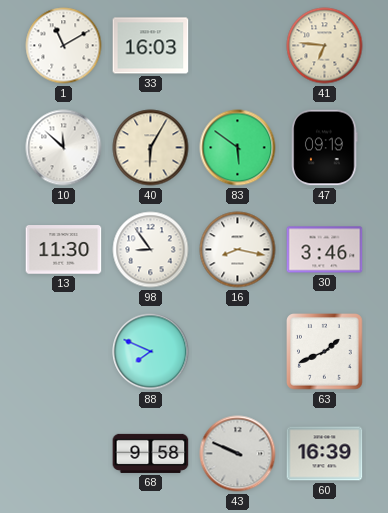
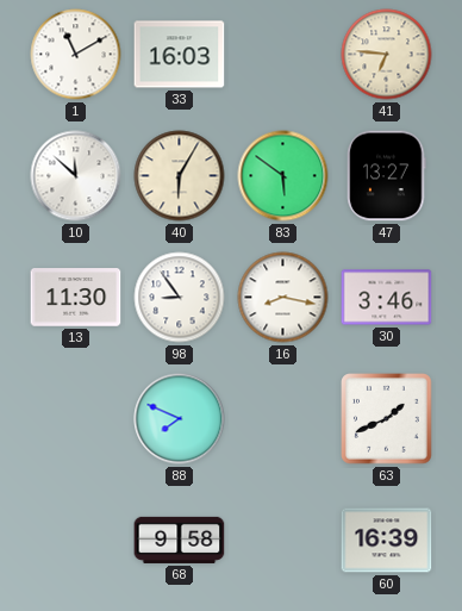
47: 09:19 -> 13:27 (387, 176)
43: 9:49 -> none (238, 454)
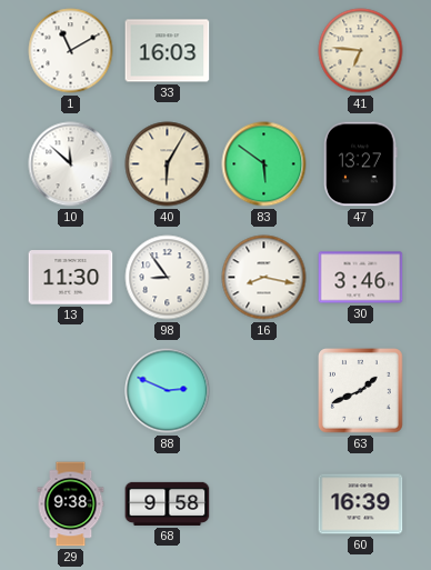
88: 7:49 -> 2:49 (168, 391)
29: none -> 9:38 (71, 504)
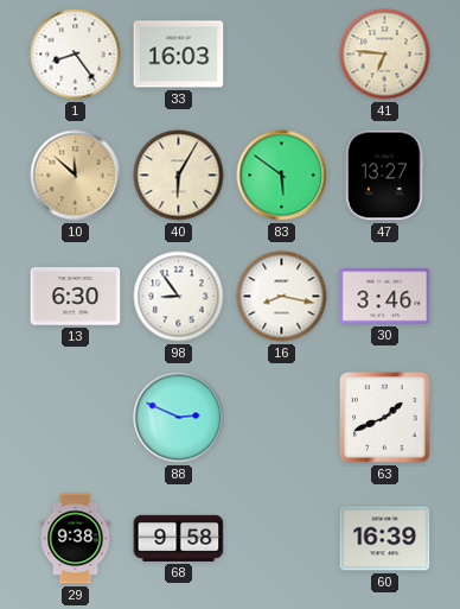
1: 11:10 -> 8:24 (76, 55)
10 dial: white -> champagne (76, 176)
13: 11:30 -> 6:30 (76, 297)
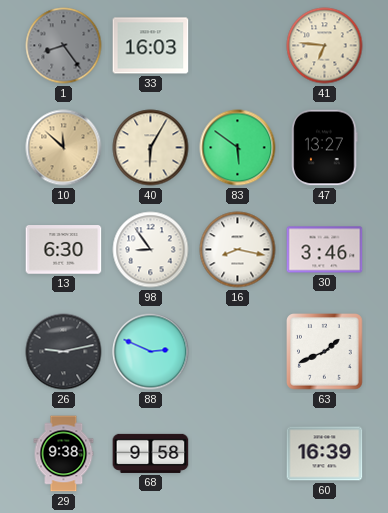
1 dial: white -> grey (64, 46)
26: none -> 9:13 (64, 352)
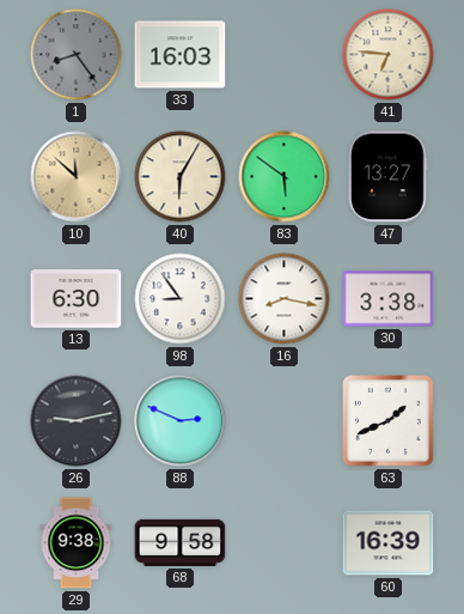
30: 3:46 -> 3:38 (389, 299)
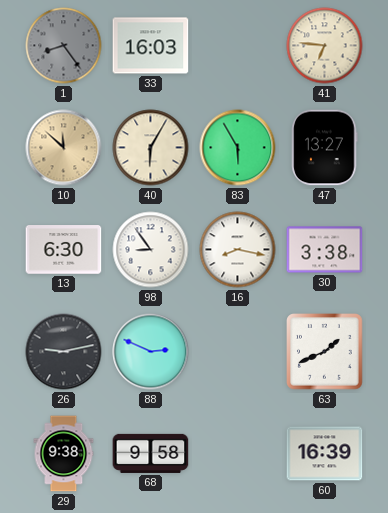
83: 5:51 -> 5:55 (238, 148)
